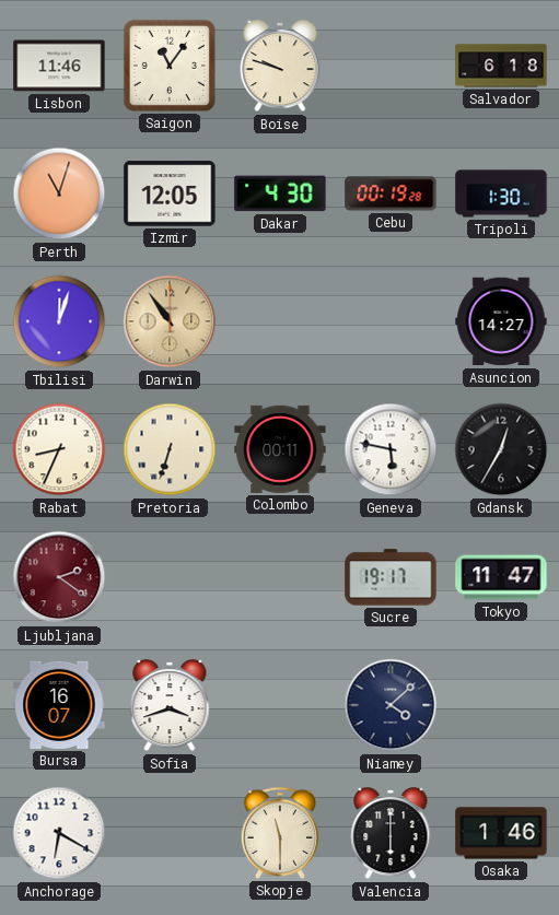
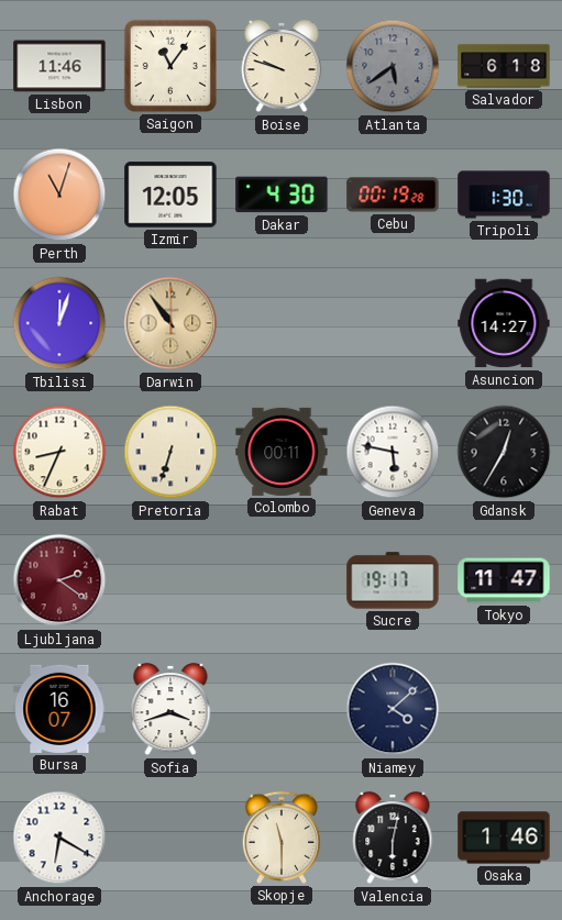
Atlanta: none -> 5:39 (393, 66)
Valencia: 6:00 -> 6:02 (393, 838)
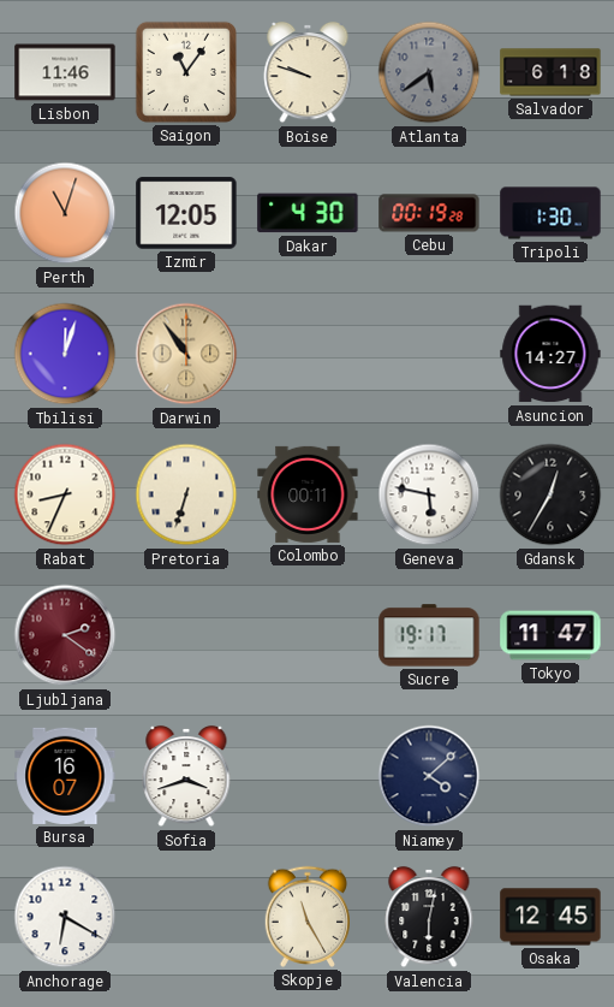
Skopje: 11:30 -> 11:25 (306, 917)
Osaka: 1:46 -> 12:45 (550, 917)
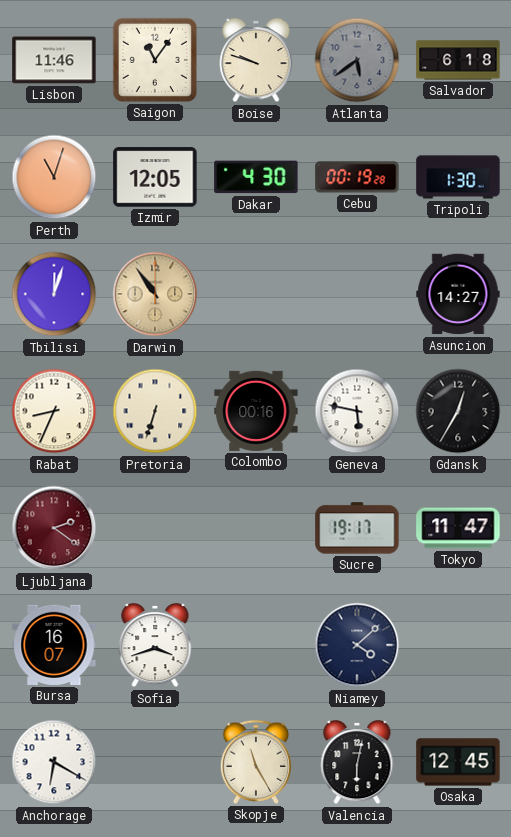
Colombo: 00:11 -> 00:16 (256, 411)
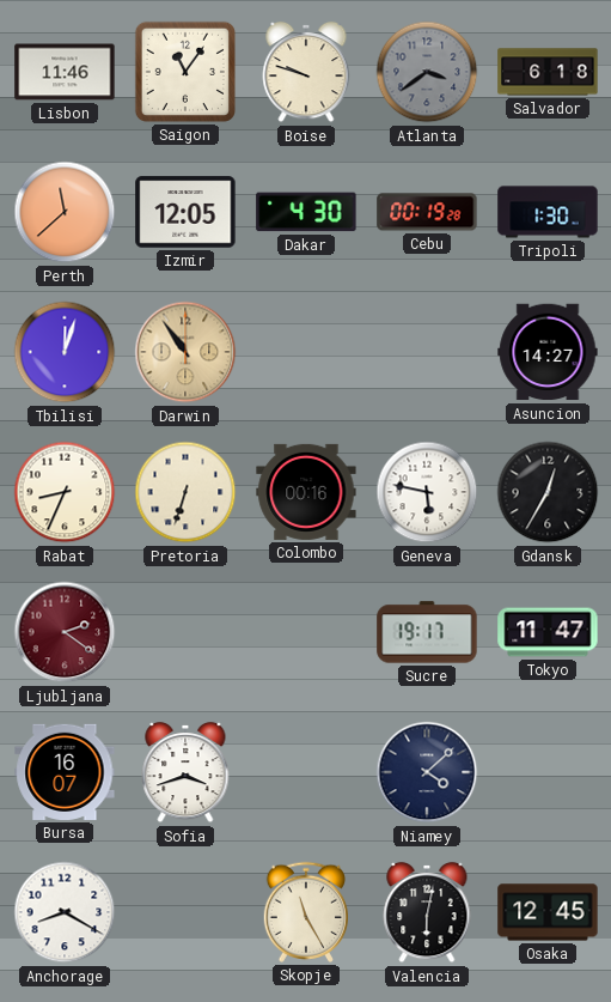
Atlanta: 5:39 -> 3:39 (427, 72)
Perth: 11:03 -> 11:38 (65, 212)
Anchorage: 6:20 -> 8:20 (65, 912)
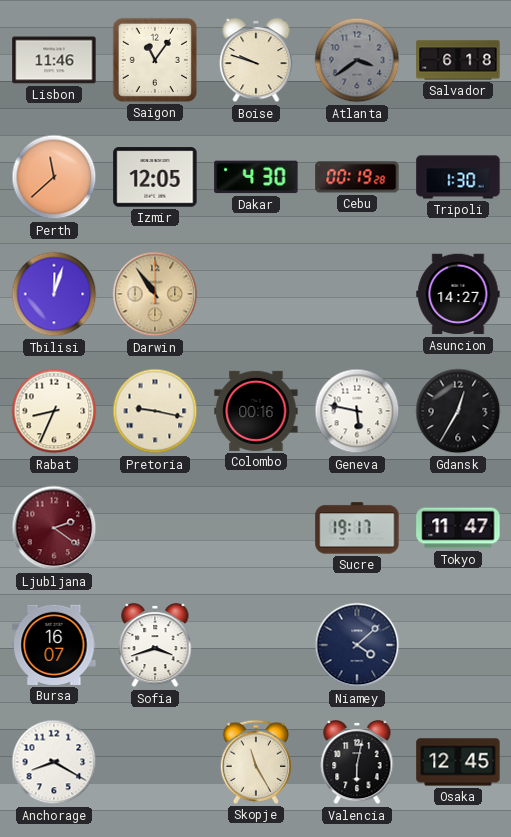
Pretoria: 6:33 -> 9:17 (155, 411)
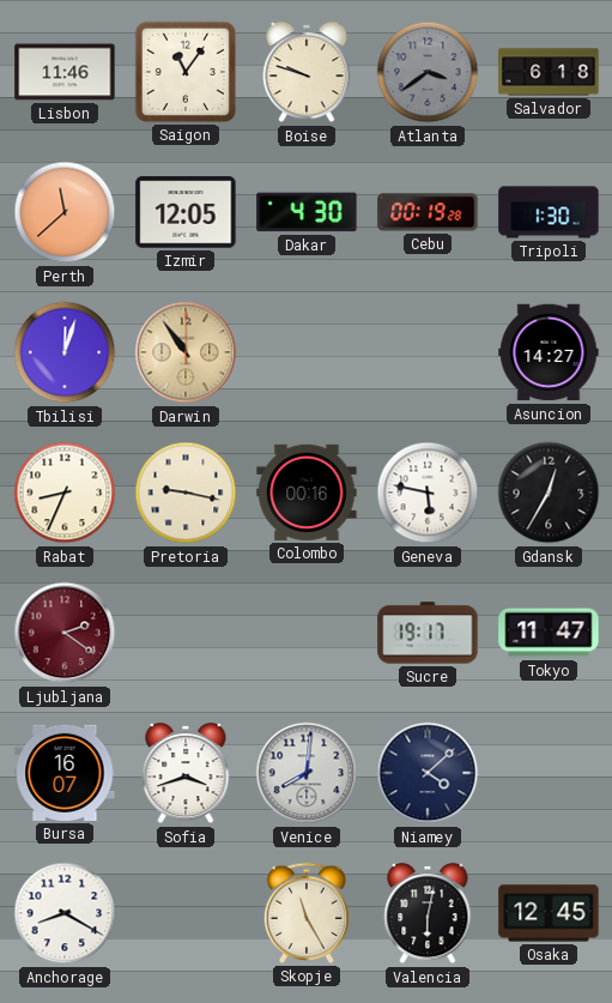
Venice: none -> 8:01 (307, 773)
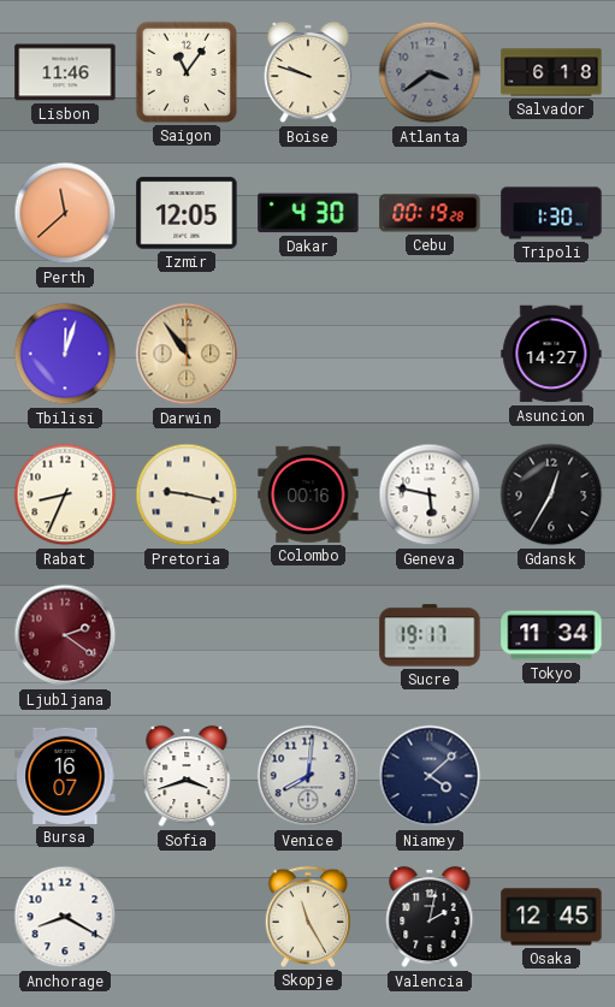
Tokyo: 11:47 -> 11:34 (551, 635)
Valencia: 6:02 -> 2:02 (430, 917)
